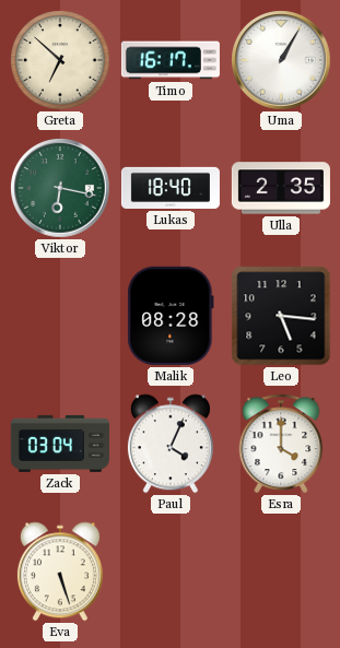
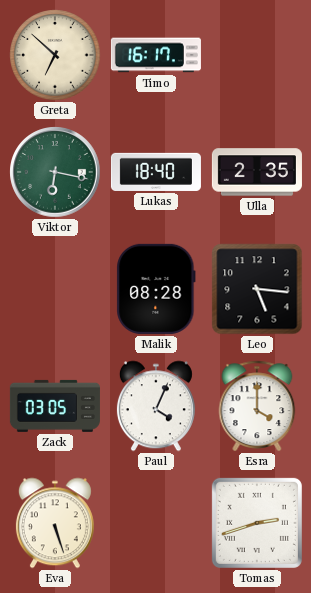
Uma: 1:05 -> none (281, 60)
Zack: 03:04 -> 03:05 (55, 406)
Tomas: none -> 2:42 (257, 523)
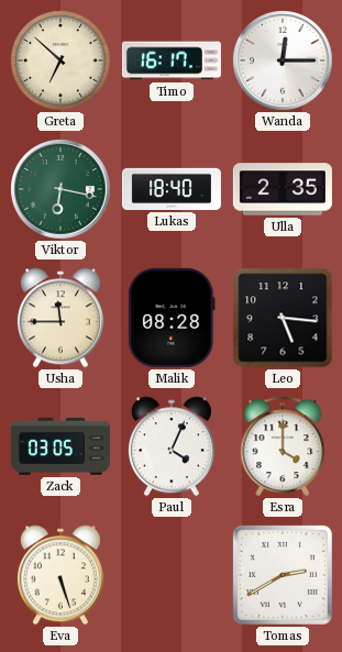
Wanda: none -> 12:15 (283, 60)
Usha: none -> 11:45 (60, 318)
Tomas: 2:42 -> 2:40 (283, 575)
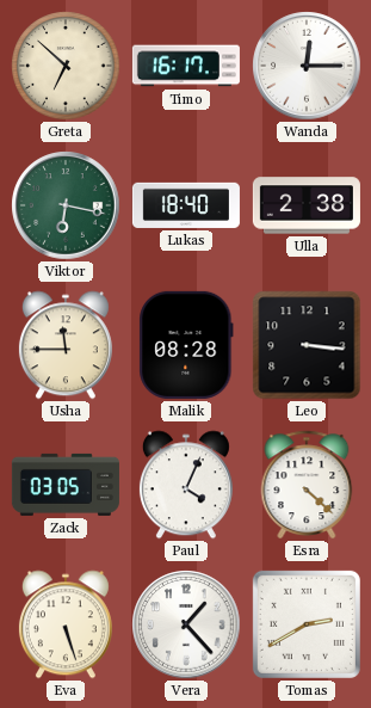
Ulla: 2:35 -> 2:38 (307, 205)
Leo: 5:16 -> 3:16 (307, 345)
Esra: 4:00 -> 4:22 (307, 485)
Vera: none -> 1:23 (186, 624)
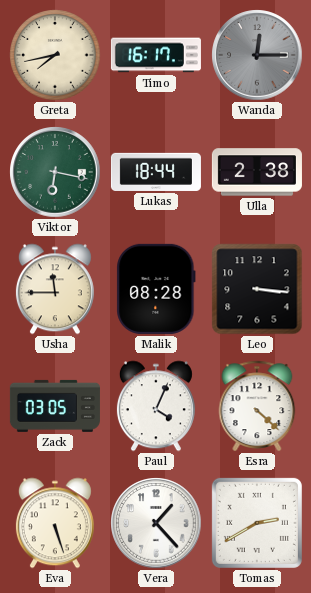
Greta: 6:52 -> 7:43 (55, 55)
Wanda dial: white -> grey (257, 55)
Lukas: 18:40 -> 18:44 (156, 172)
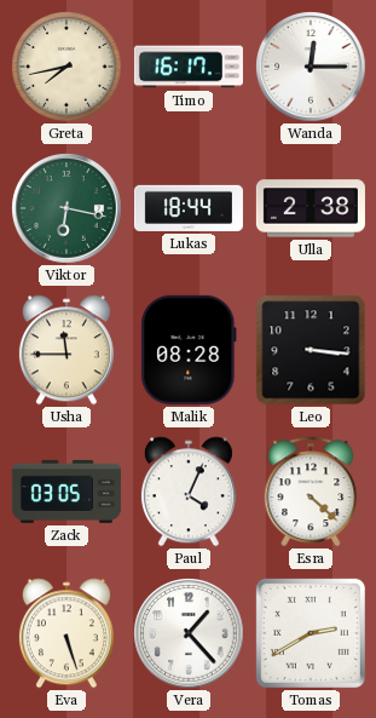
Wanda dial: grey -> white (311, 67)
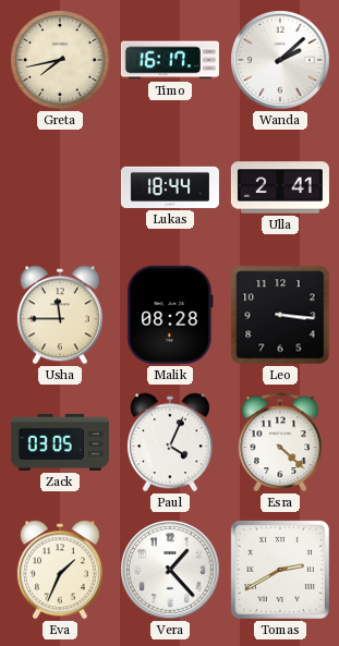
Wanda: 12:15 -> 2:08 (280, 60)
Viktor: 6:17 -> none (66, 208)
Ulla: 2:38 -> 2:41 (280, 187)
Eva: 5:27 -> 1:34 (60, 570)
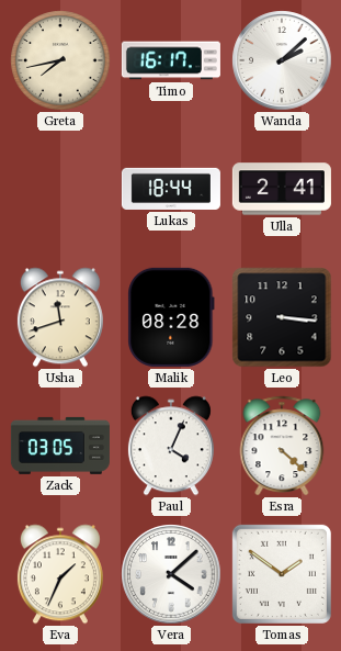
Usha: 11:45 -> 11:42 (60, 317)
Vera: 1:23 -> 4:08 (171, 574)
Tomas: 2:40 -> 1:51 (282, 574)
